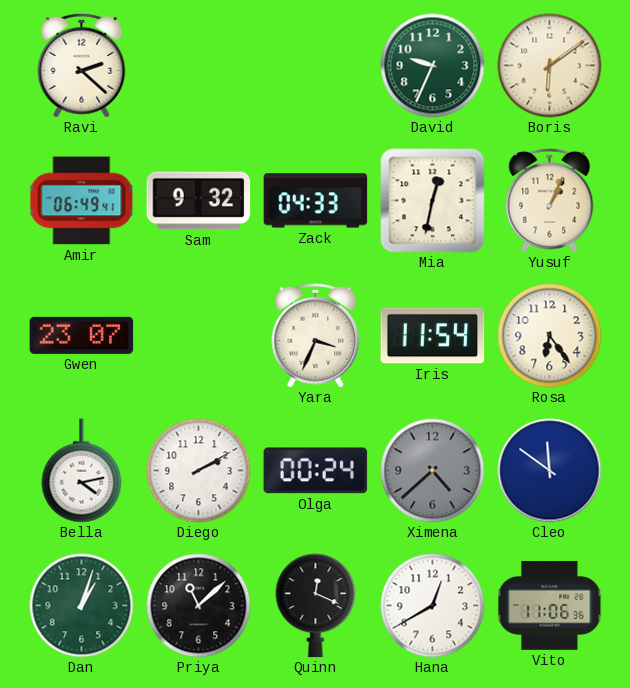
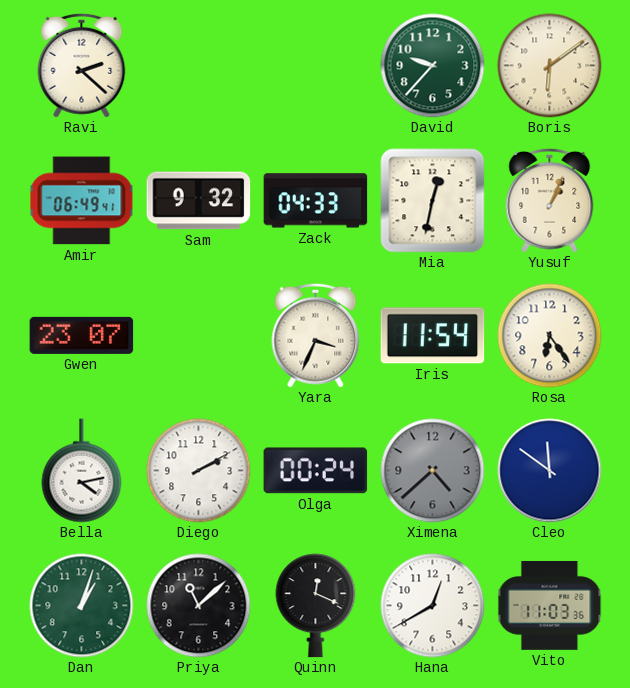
David: 9:34 -> 9:37 (433, 66)
Vito: 11:06 -> 11:03 (550, 605)
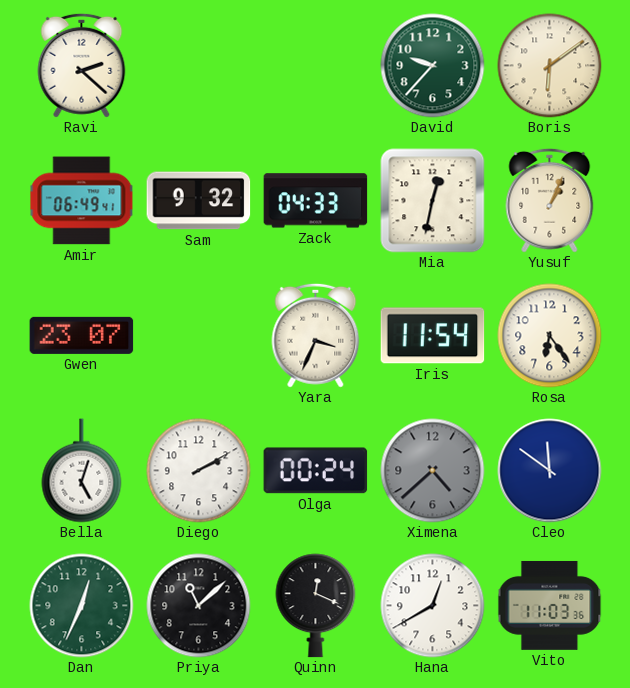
Bella: 4:13 -> 5:03 (82, 471)
Dan: 1:03 -> 12:34 (82, 606)
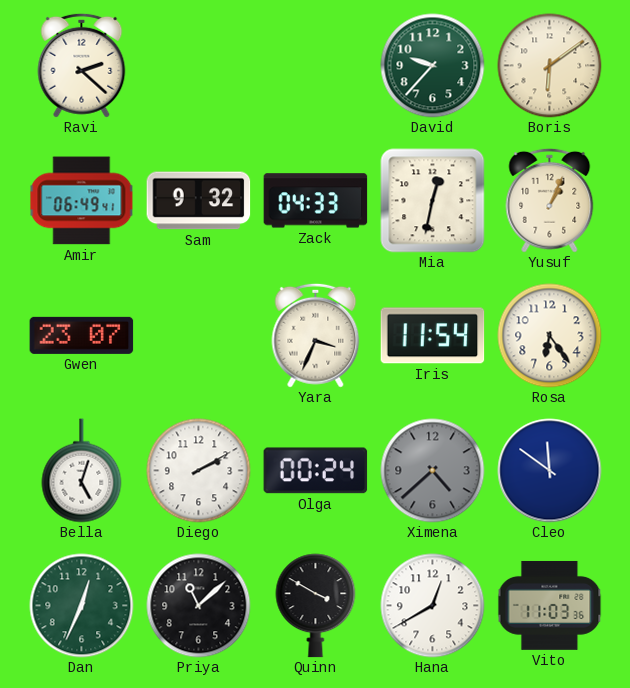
Quinn: 12:19 -> 3:50 (316, 606)
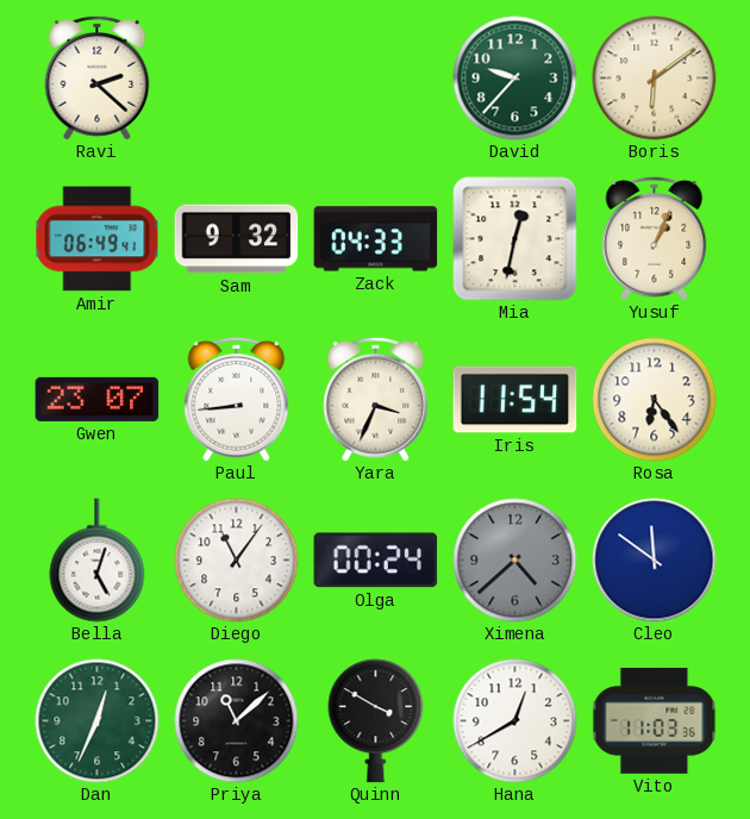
Paul: none -> 8:44 (237, 399)
Diego: 2:10 -> 11:06 (237, 561)
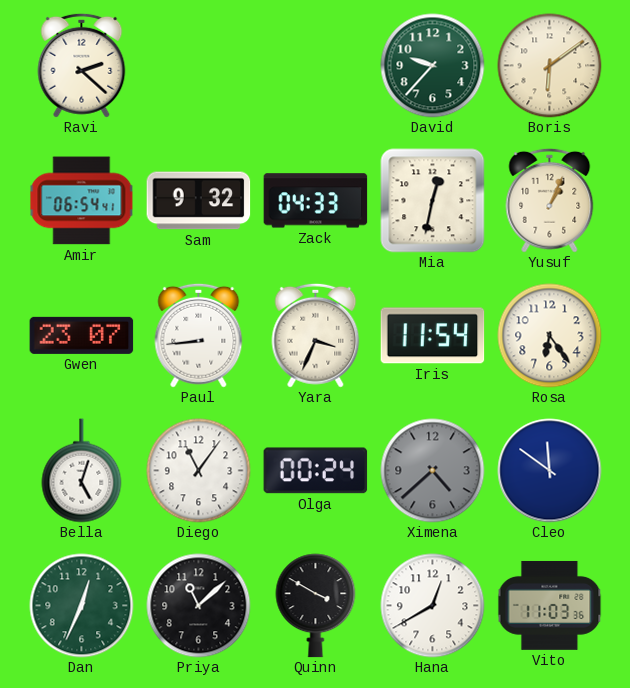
Amir: 06:49 -> 06:54 (82, 201)
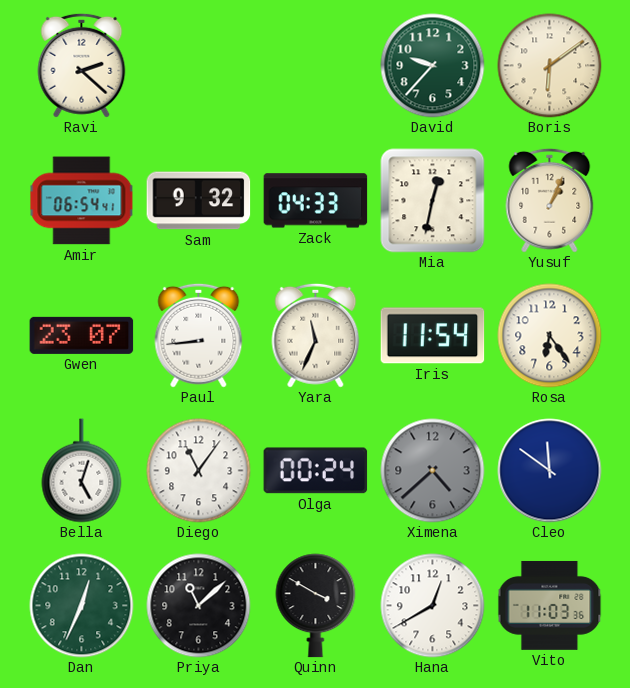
Yara: 3:34 -> 11:34 (316, 335)
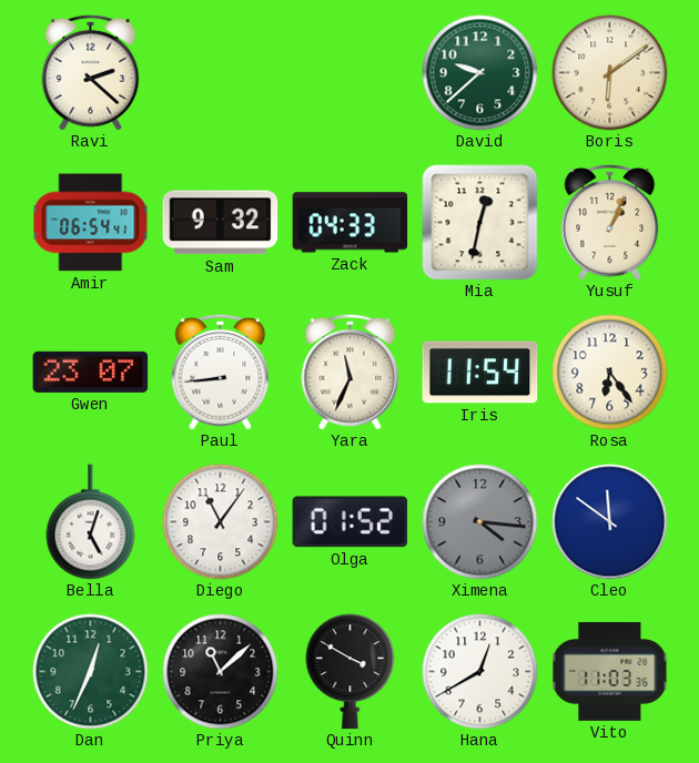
David: 9:37 -> 9:38 (480, 73)
Olga: 00:24 -> 01:52 (351, 522)
Ximena: 4:38 -> 4:16 (480, 522)
